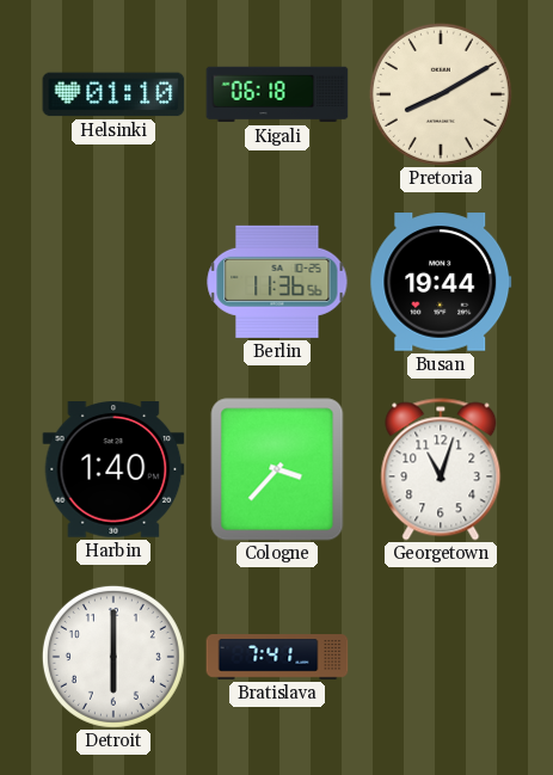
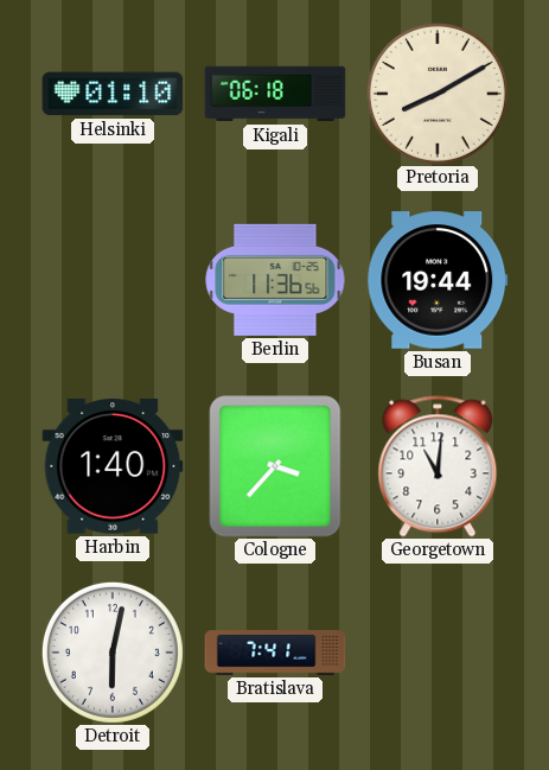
Georgetown: 11:03 -> 11:01 (438, 466)
Detroit: 6:00 -> 6:02 (113, 653)
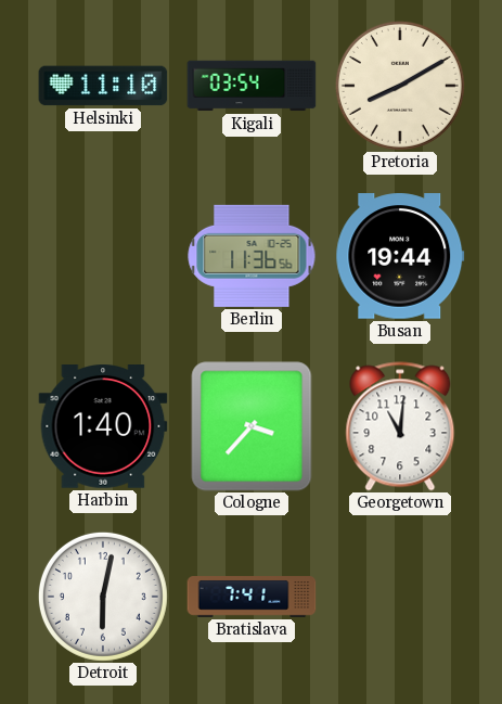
Helsinki: 01:10 -> 11:10 (103, 86)
Kigali: 06:18 -> 03:54 (252, 86)
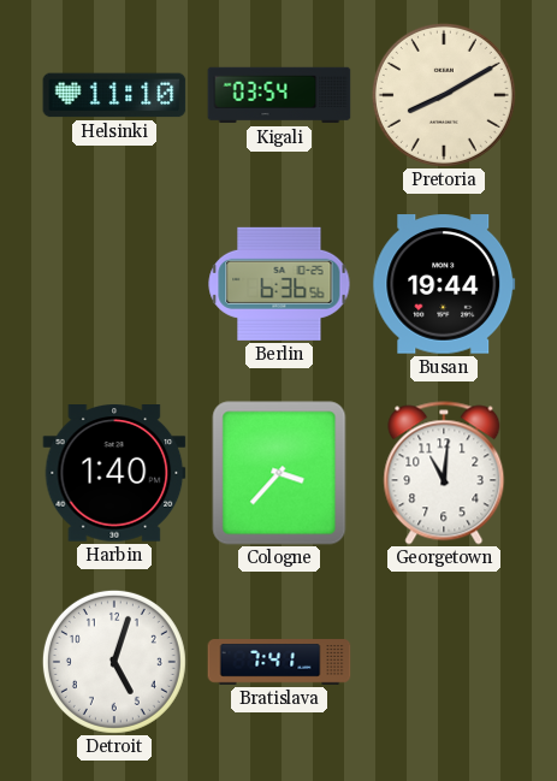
Berlin: 11:36 -> 6:36 (279, 284)
Detroit: 6:02 -> 5:03 (114, 662)
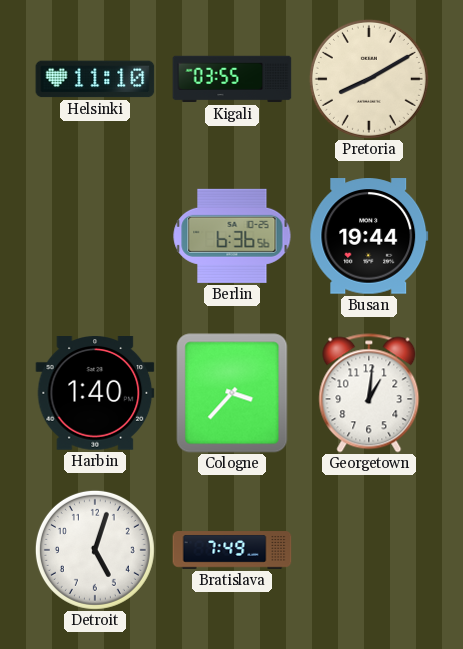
Kigali: 03:54 -> 03:55 (232, 79)
Georgetown: 11:01 -> 1:01 (369, 393)
Bratislava: 7:41 -> 7:49 (232, 550)
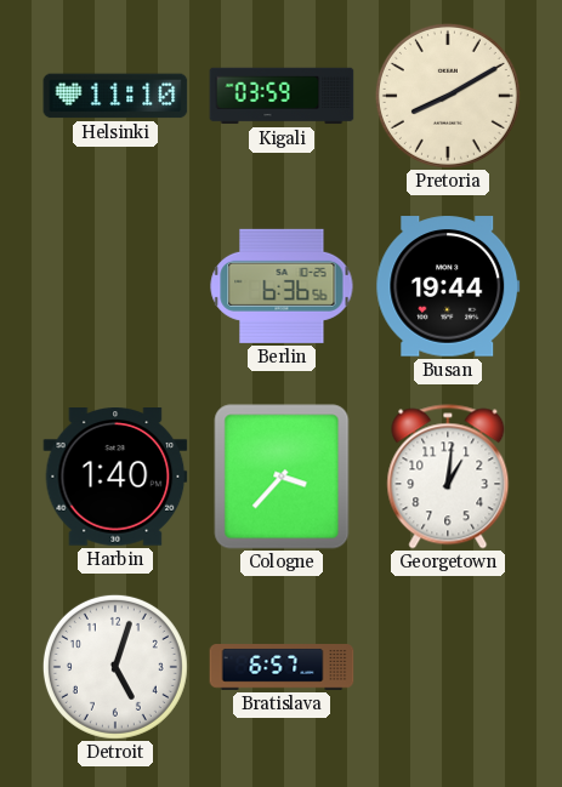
Kigali: 03:55 -> 03:59 (282, 96)
Bratislava: 7:49 -> 6:57 (282, 667)
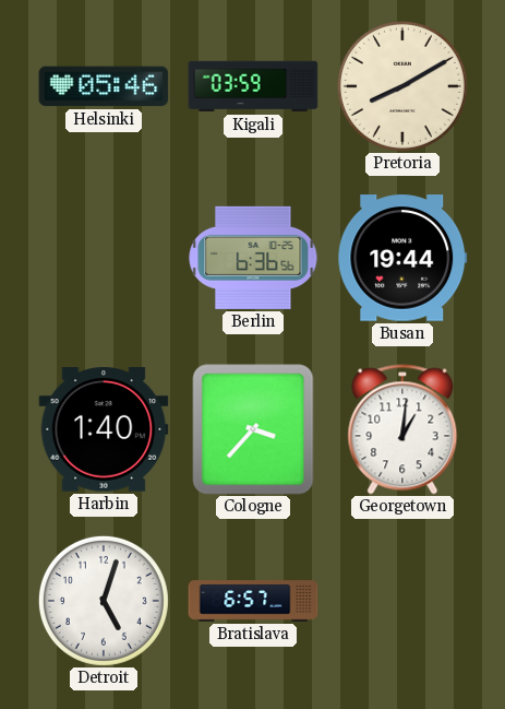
Helsinki: 11:10 -> 05:46 (104, 86)
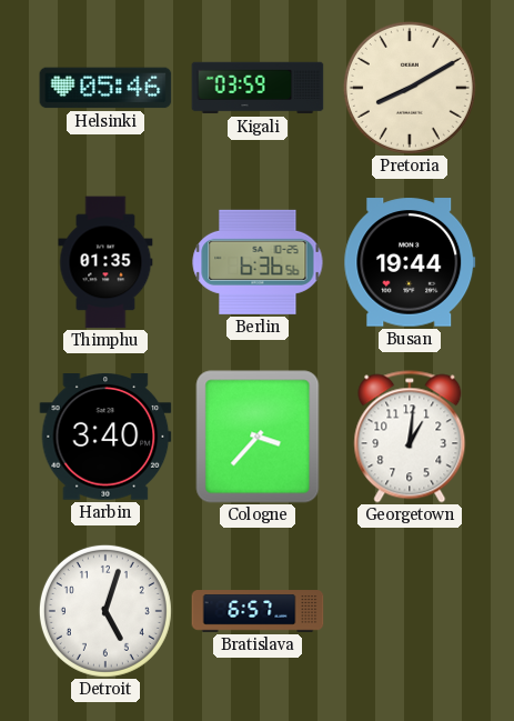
Thimphu: none -> 01:35 (105, 262)
Harbin: 1:40 -> 3:40 (105, 438)
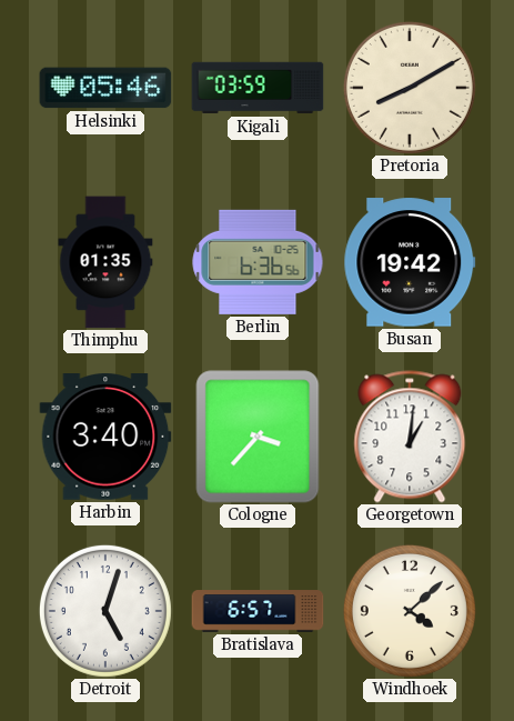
Busan: 19:44 -> 19:42 (410, 262)
Windhoek: none -> 4:08 (410, 611)
